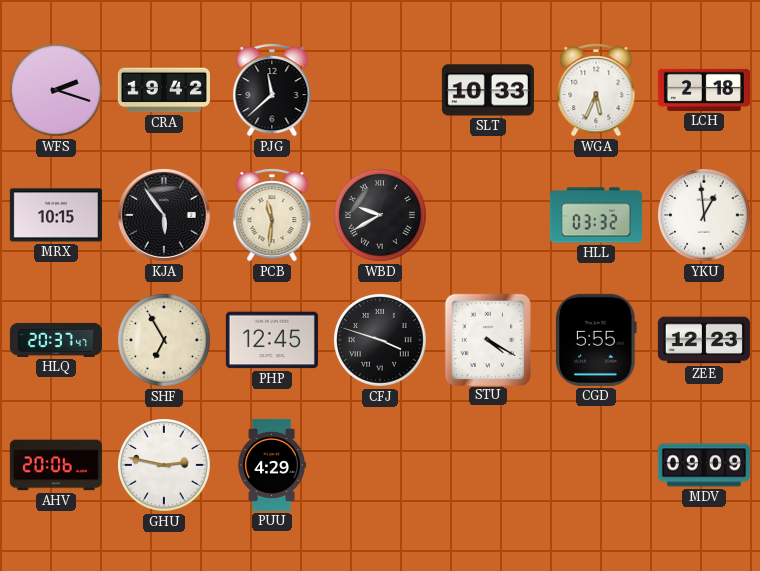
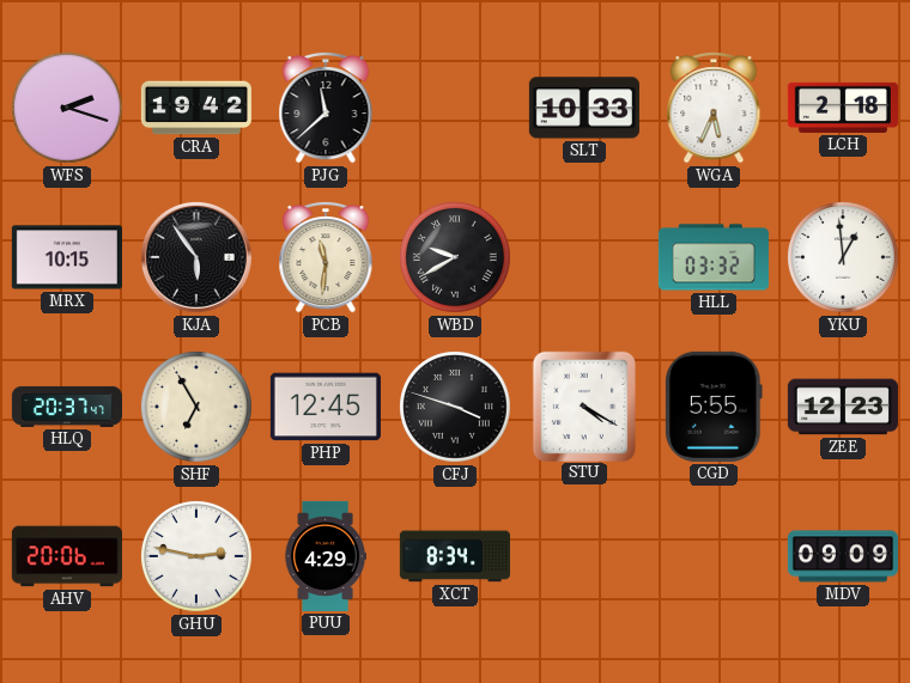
XCT: none -> 8:34 (455, 556)
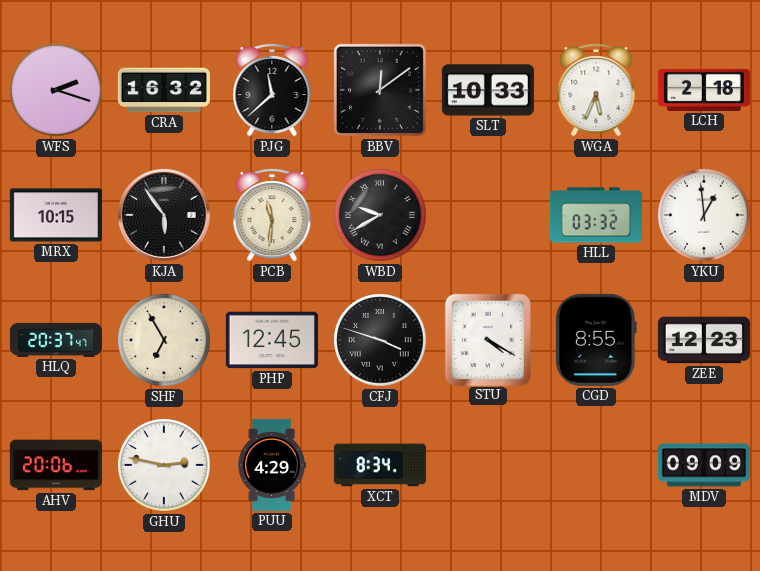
CRA: 19:42 -> 16:32 (164, 90)
BBV: none -> 12:09 (380, 90)
CGD: 5:55 -> 8:55 (597, 340)
